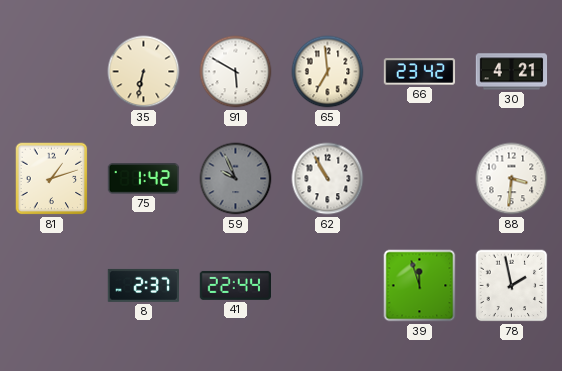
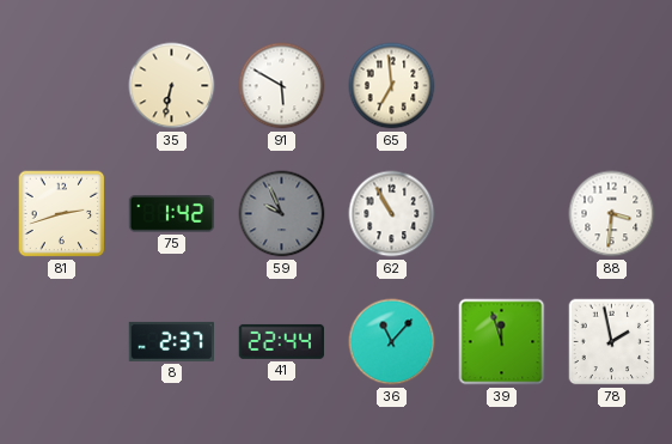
66: 23:42 -> none (420, 72)
30: 4:21 -> none (512, 72)
81: 1:12 -> 2:42 (62, 214)
36: none -> 11:07 (392, 342)
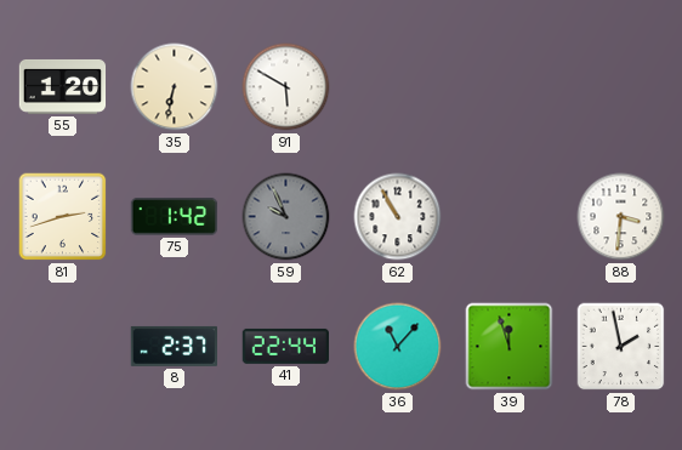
55: none -> 1:20 (63, 86)
65: 6:59 -> none (392, 86)
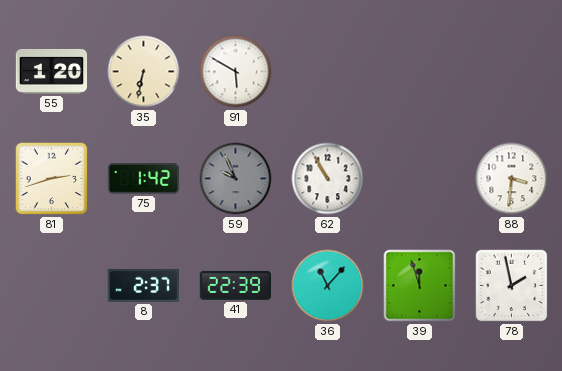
41: 22:44 -> 22:39 (235, 285)
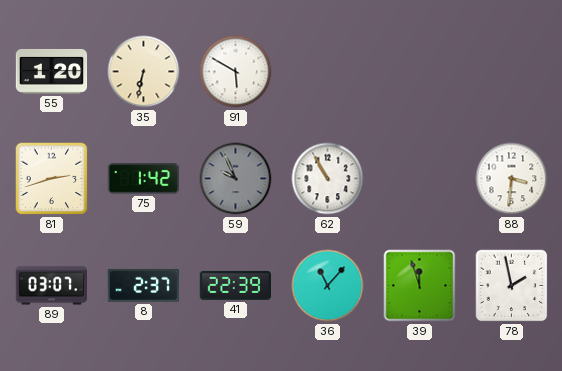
89: none -> 03:07 (52, 286)
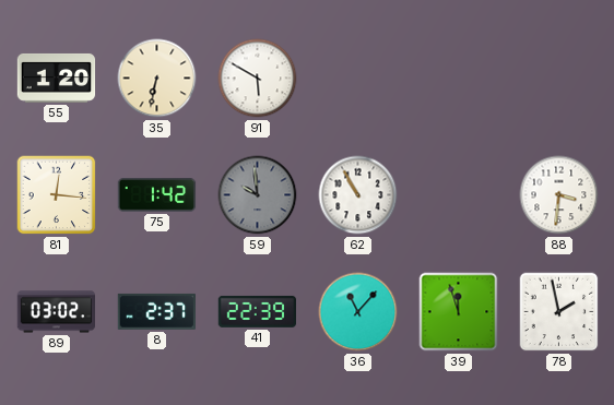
81: 2:42 -> 12:16 (57, 195)
59: 9:56 -> 9:59 (258, 195)
89: 03:07 -> 03:02 (57, 312)
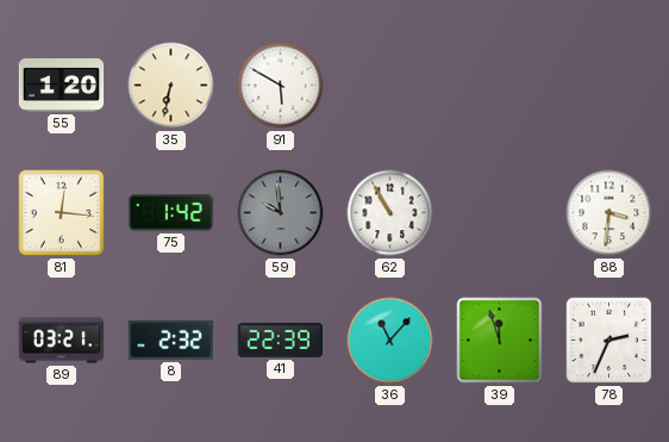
89: 03:02 -> 03:21 (62, 341)
8: 2:37 -> 2:32 (170, 340)
78: 1:58 -> 2:34 (609, 341)
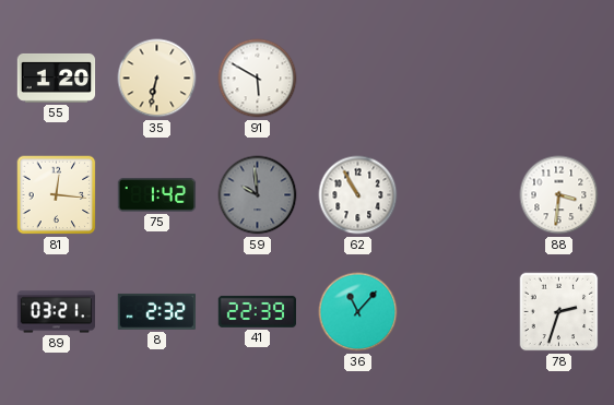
39: 11:57 -> none (500, 341)
78: 2:34 -> 2:33 (559, 312)
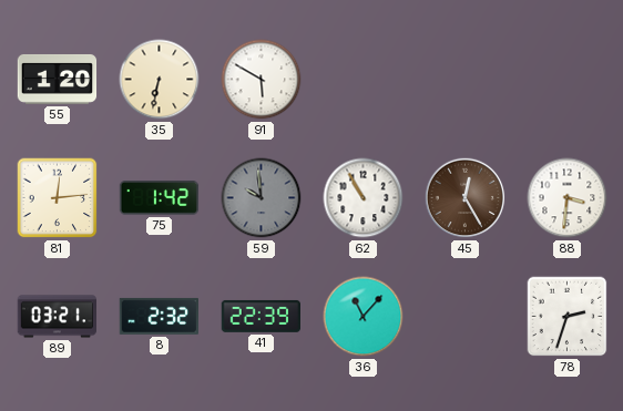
81: 12:16 -> 12:14 (58, 198)
45: none -> 12:25 (466, 198)
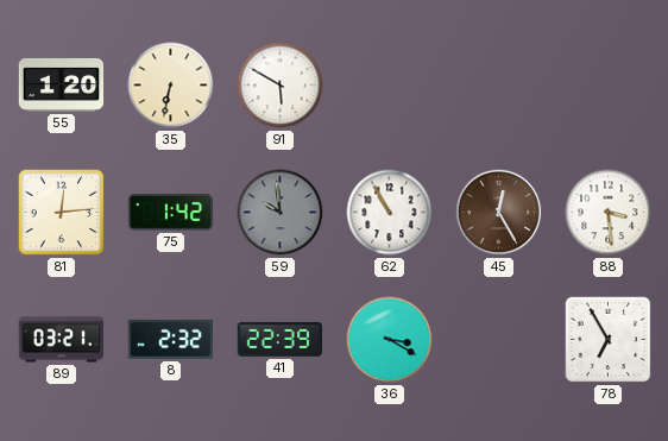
88: 3:31 -> 3:29 (609, 213)
36: 11:07 -> 3:20 (390, 340)
78: 2:33 -> 6:55 (609, 340)
